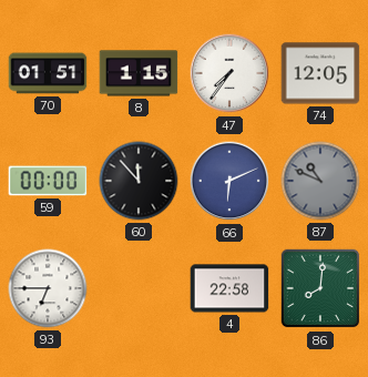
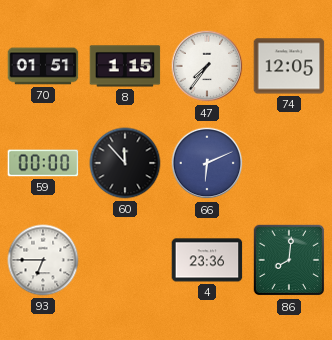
87: 10:49 -> none (320, 181)
4: 22:58 -> 23:36 (207, 260)
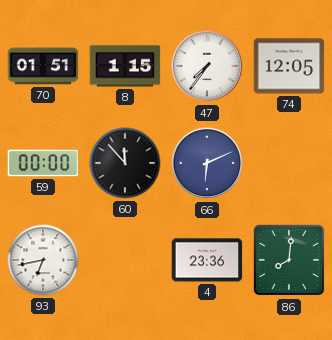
93: 6:45 -> 6:43 (43, 260)
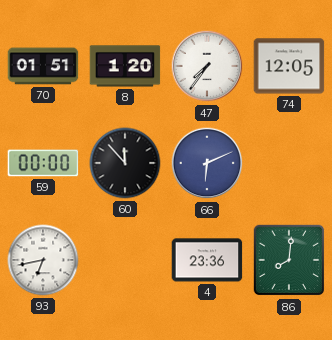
8: 1:15 -> 1:20 (125, 66)
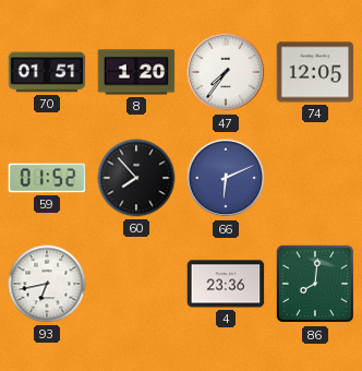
59: 00:00 -> 01:52 (47, 178)
60: 11:53 -> 7:53 (136, 178)
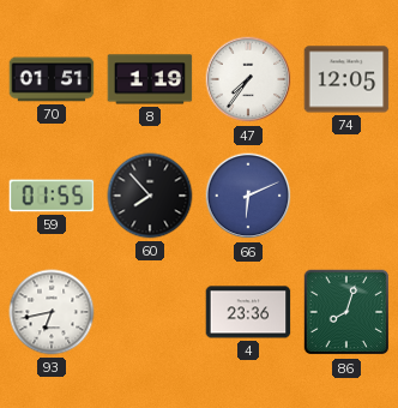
8: 1:20 -> 1:19 (150, 79)
59: 01:52 -> 01:55 (52, 196)
86: 8:01 -> 8:03 (346, 312)
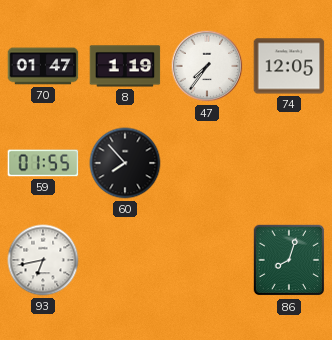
70: 01:51 -> 01:47 (43, 66)
66: 6:11 -> none (248, 196)
4: 23:36 -> none (248, 312)
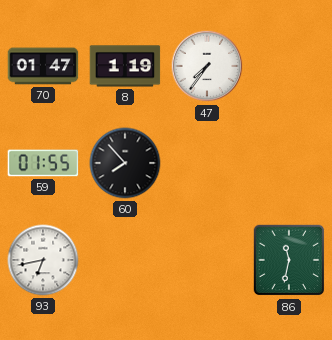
74: 12:05 -> none (289, 66)
86: 8:03 -> 11:32 (289, 260)
